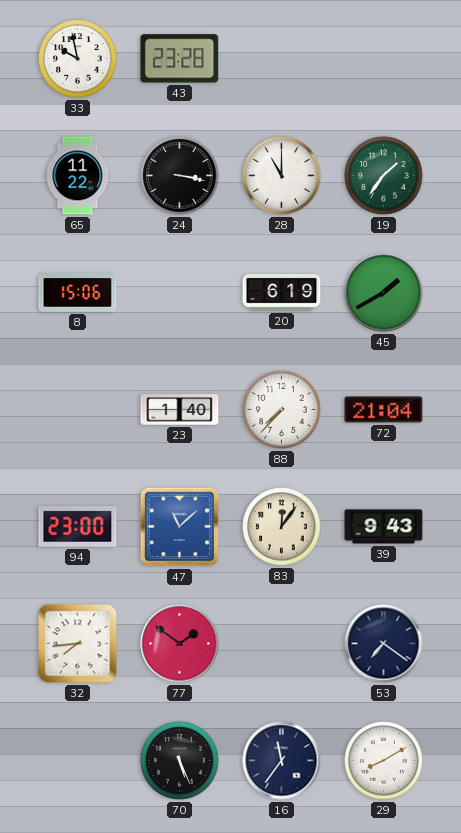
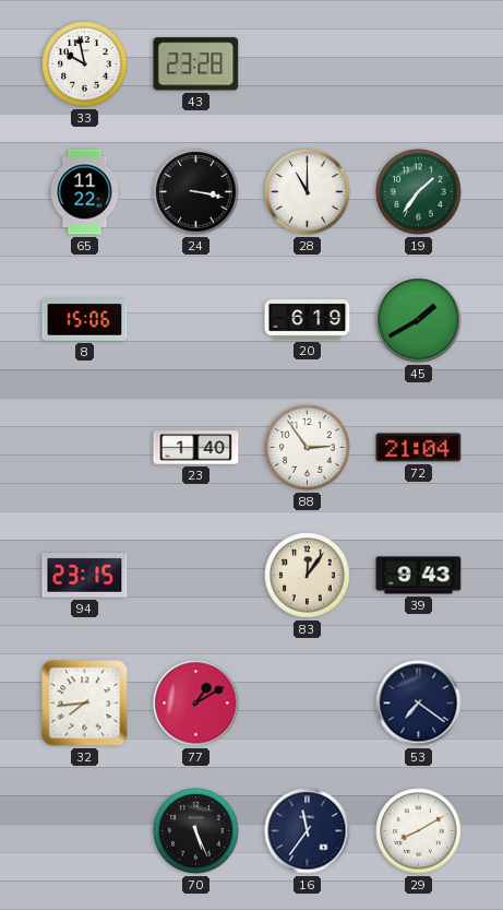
88: 7:37 -> 2:54 (308, 448)
94: 23:00 -> 23:15 (85, 576)
47: 11:08 -> none (180, 527)
77: 1:51 -> 1:10 (196, 704)
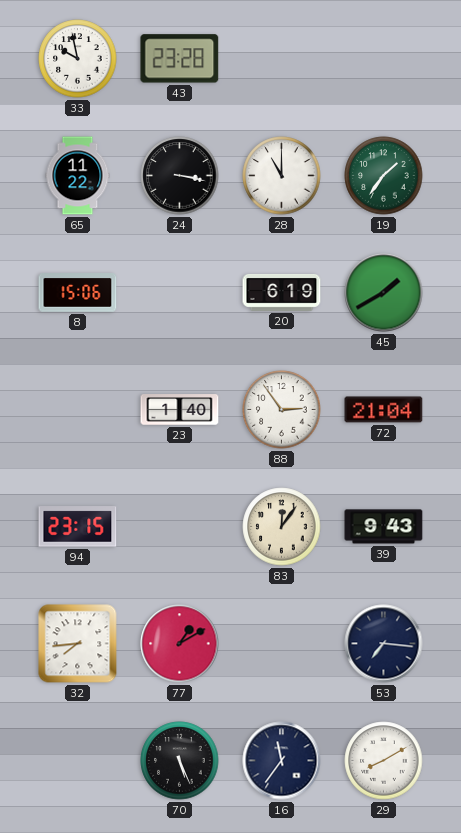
53: 7:21 -> 7:16 (384, 644)
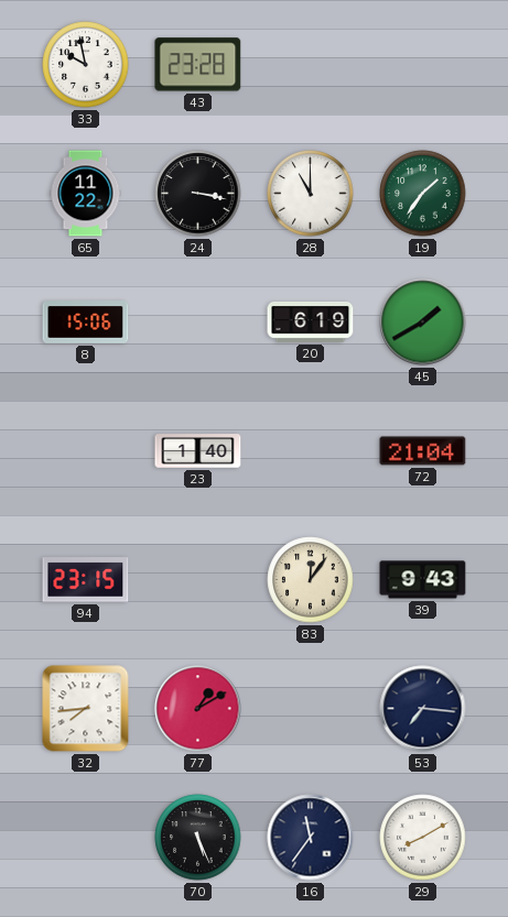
88: 2:54 -> none (282, 410)
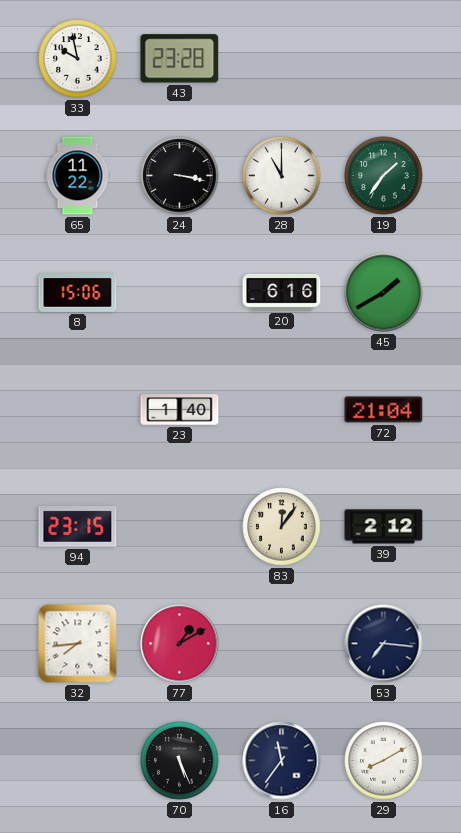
20: 6:19 -> 6:16 (282, 292)
39: 9:43 -> 2:12 (384, 527)
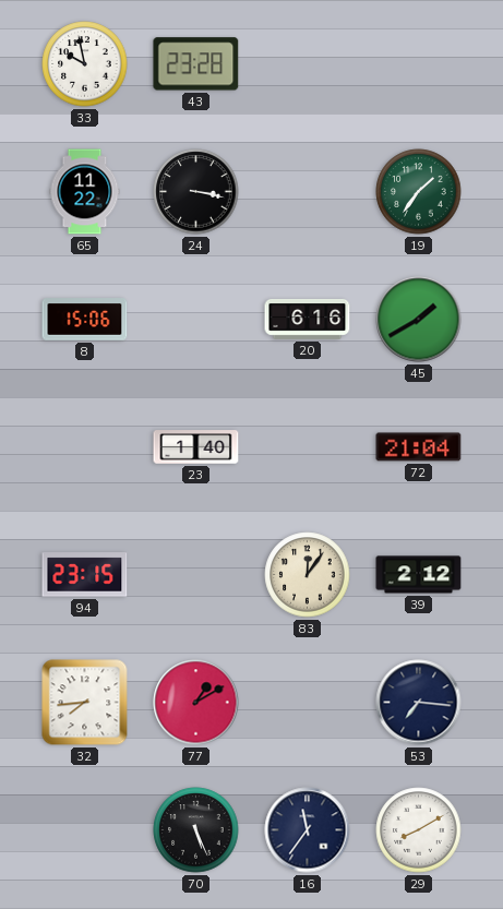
28: 11:00 -> none (282, 176)
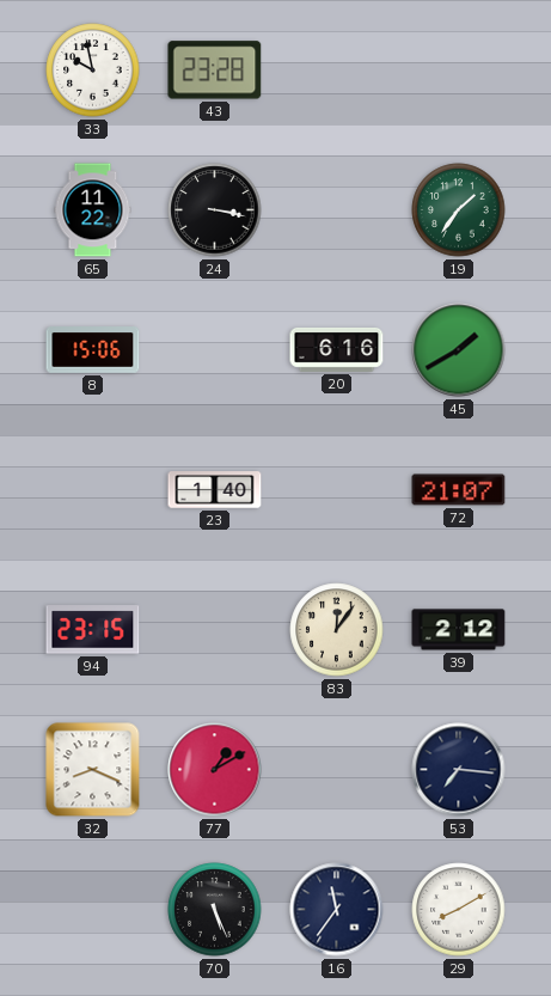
72: 21:04 -> 21:07 (459, 490)
32: 7:44 -> 8:19 (93, 770)
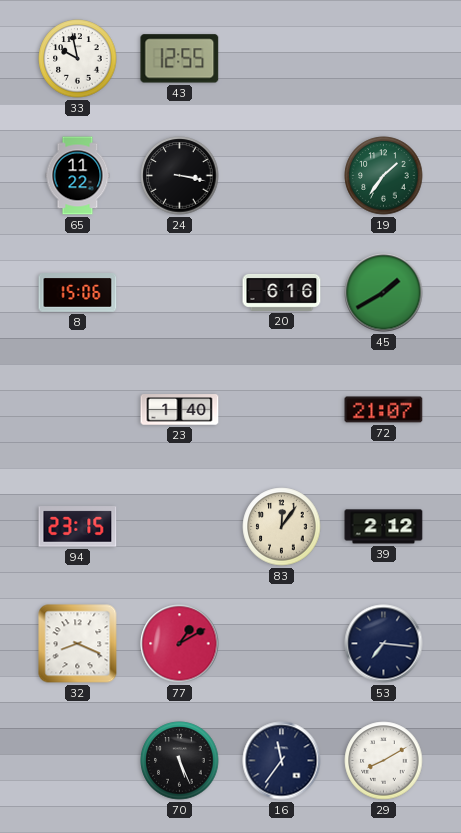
43: 23:28 -> 12:55 (180, 59)
